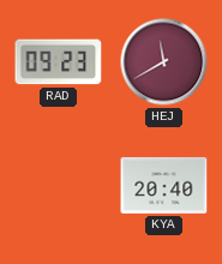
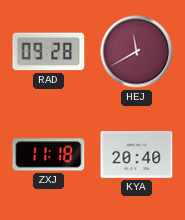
RAD: 09:23 -> 09:28 (49, 52)
ZXJ: none -> 11:18 (49, 155)
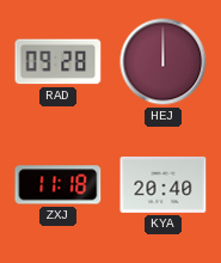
HEJ: 11:40 -> 12:00 (164, 62)
